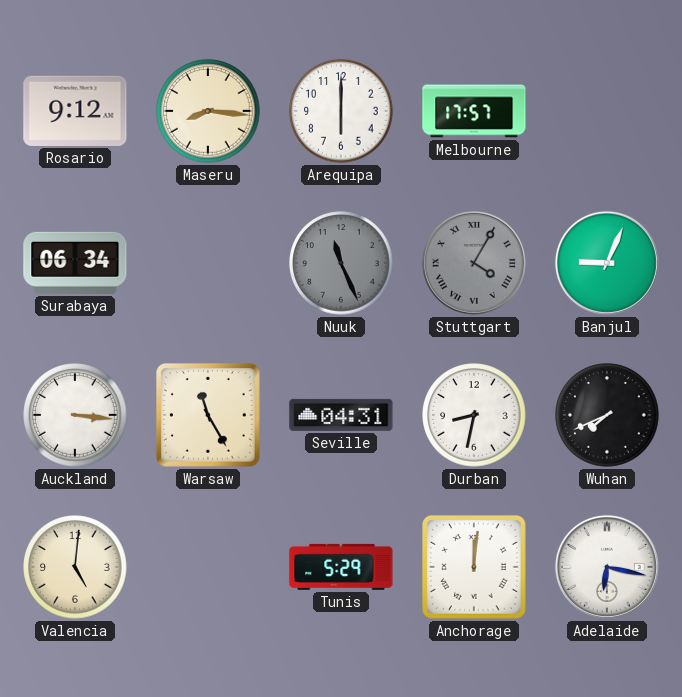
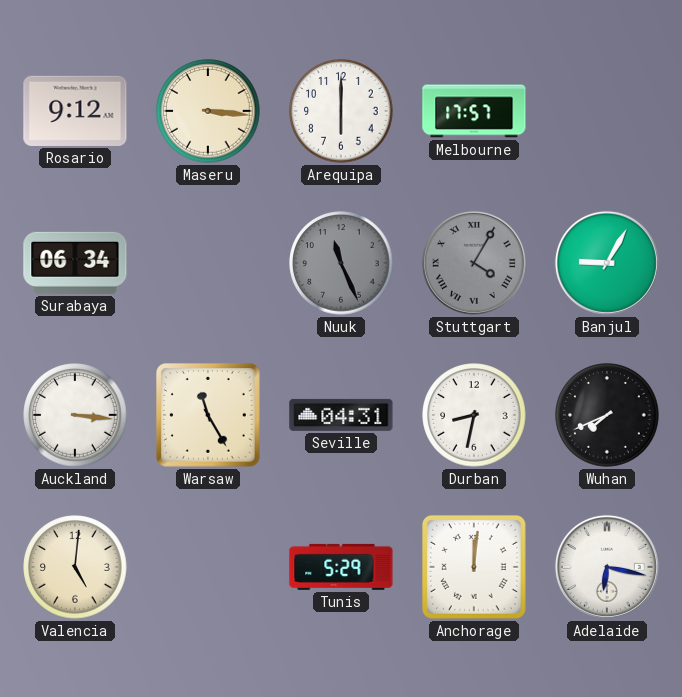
Maseru: 8:16 -> 3:16 (208, 111)
Banjul: 9:04 -> 9:05 (607, 263)
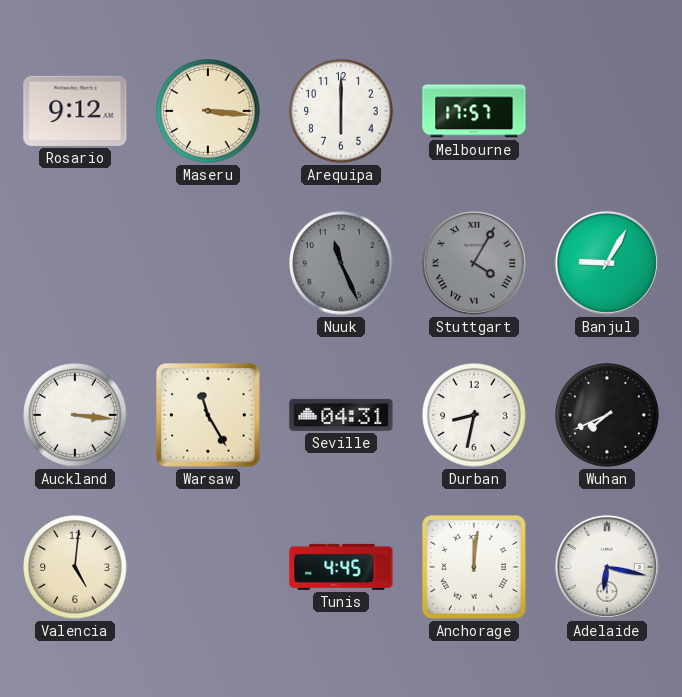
Surabaya: 06:34 -> none (75, 263)
Tunis: 5:29 -> 4:45 (341, 567)
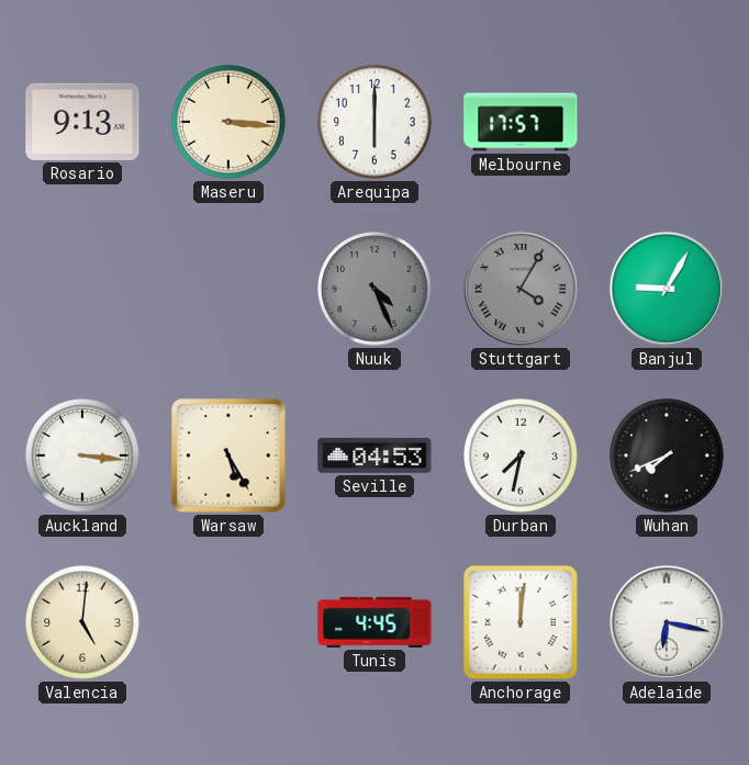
Rosario: 9:12 -> 9:13 (82, 122)
Nuuk: 11:26 -> 4:26 (374, 289)
Warsaw: 11:25 -> 5:25 (230, 457)
Seville: 04:31 -> 04:53 (374, 455)
Durban: 8:32 -> 7:32 (521, 455)
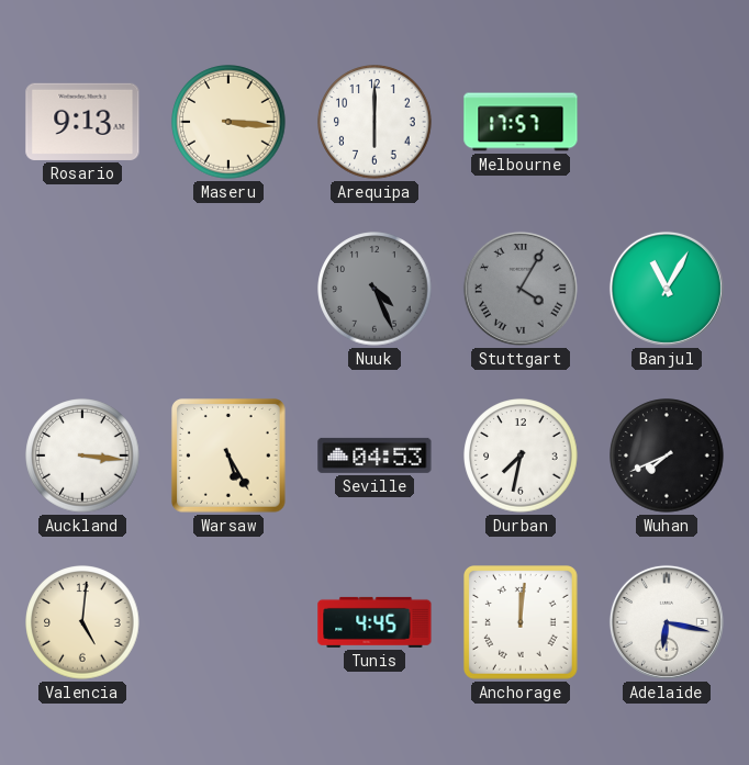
Banjul: 9:05 -> 11:05 (667, 289)
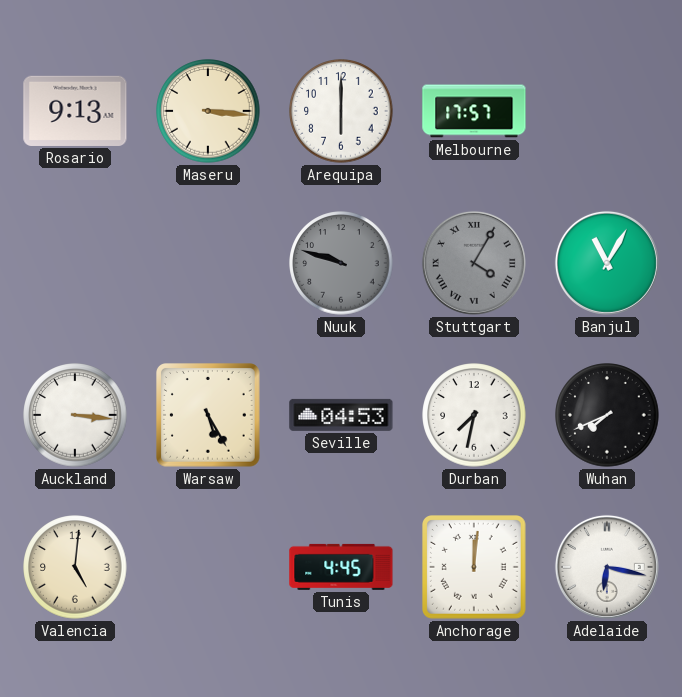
Nuuk: 4:26 -> 9:48 (341, 263)
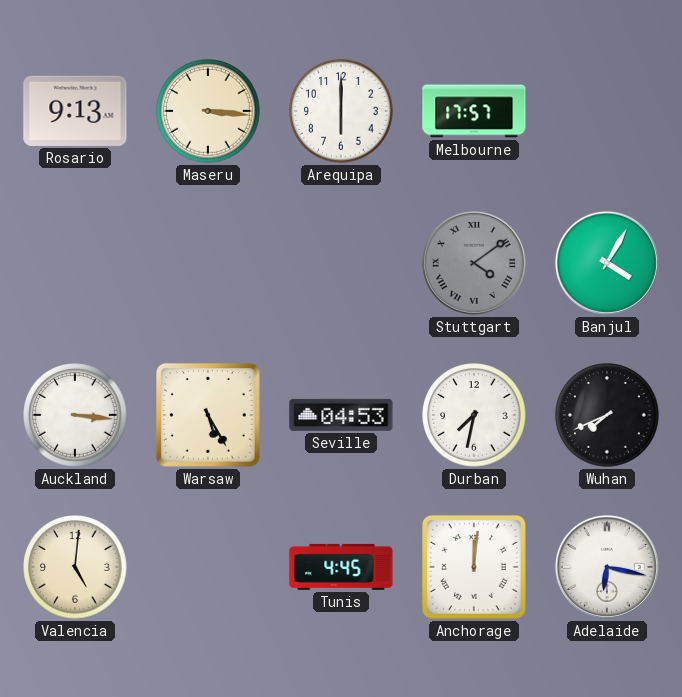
Nuuk: 9:48 -> none (341, 263)
Stuttgart: 4:05 -> 4:09 (474, 263)
Banjul: 11:05 -> 4:05 (607, 263)
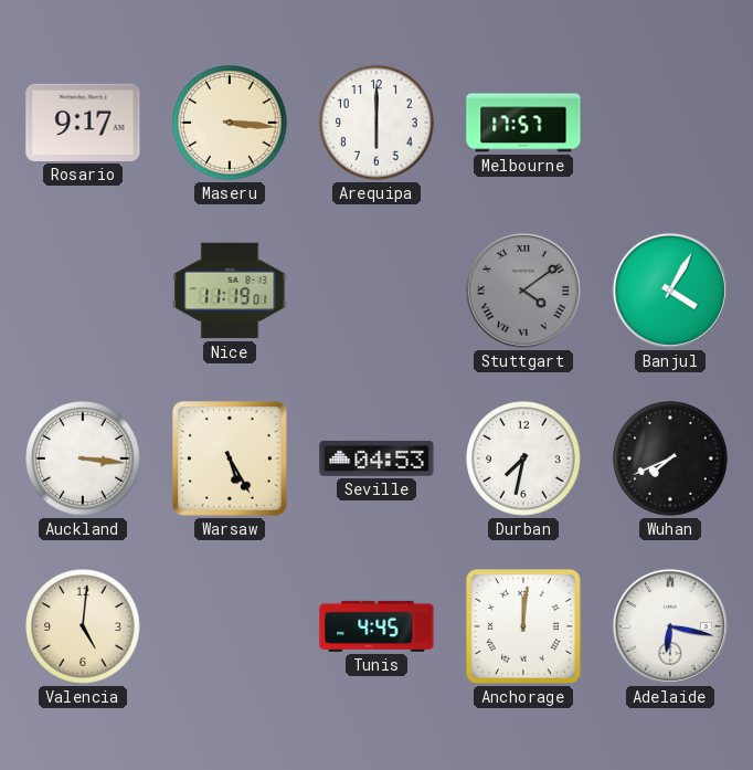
Rosario: 9:13 -> 9:17 (83, 123)
Nice: none -> 11:19 (230, 291)
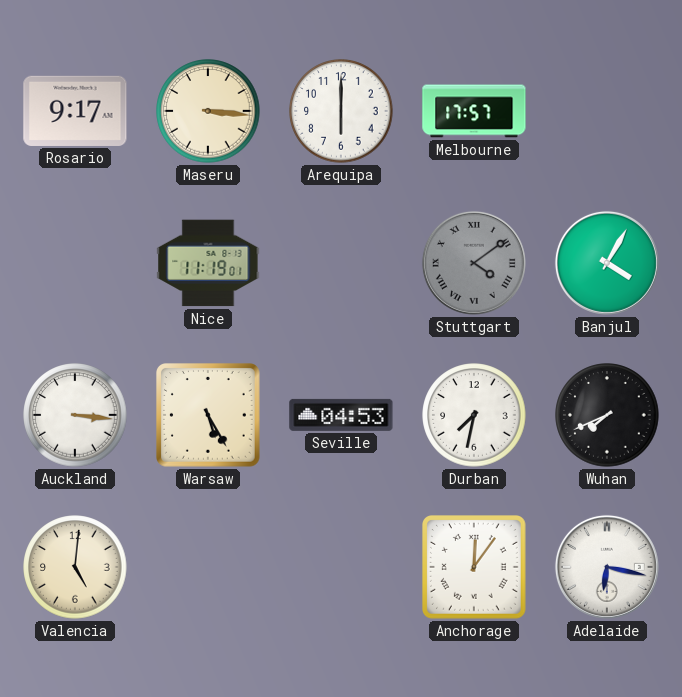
Tunis: 4:45 -> none (376, 626)
Anchorage: 12:01 -> 12:06 (475, 568)
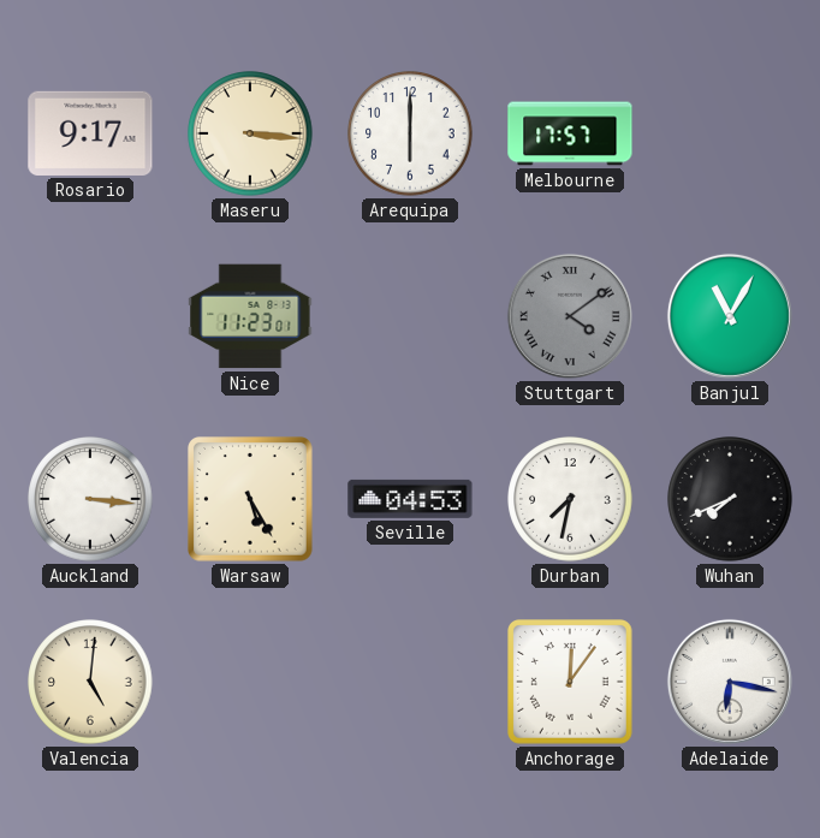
Nice: 11:19 -> 11:23 (250, 316)
Banjul: 4:05 -> 11:05 (730, 316)
